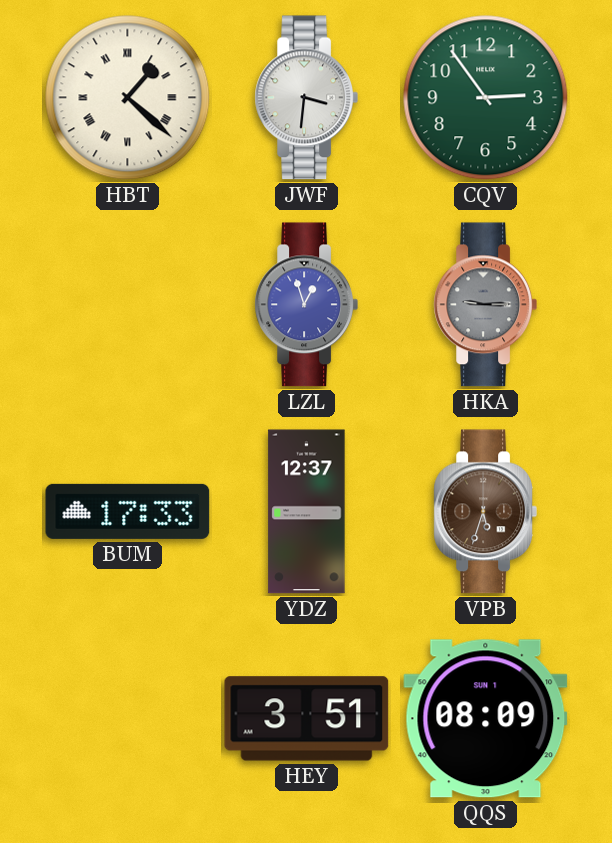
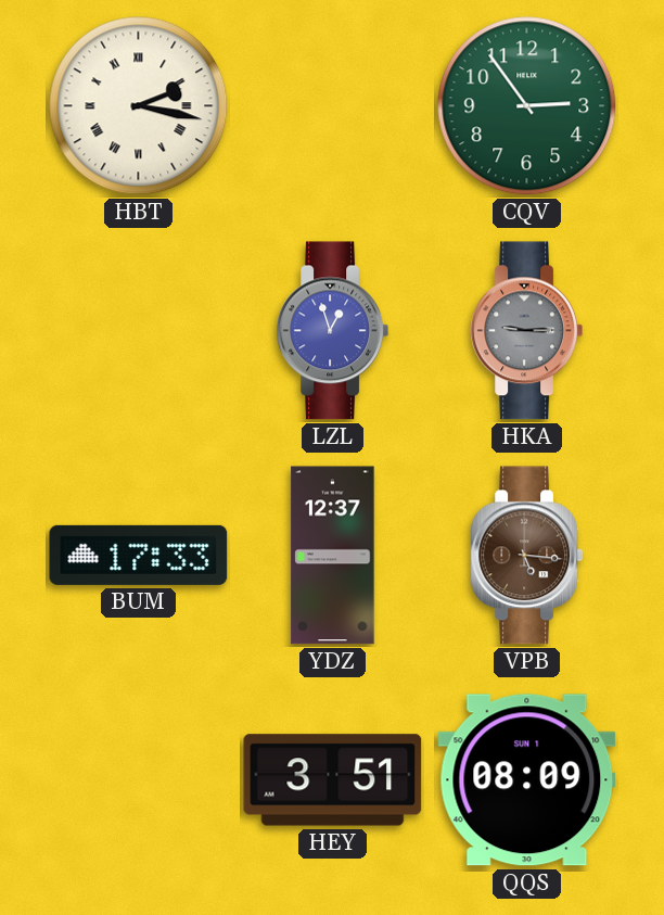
HBT: 1:22 -> 2:17 (139, 106)
JWF: 3:31 -> none (306, 98)
VPB: 5:33 -> 5:16 (526, 556)
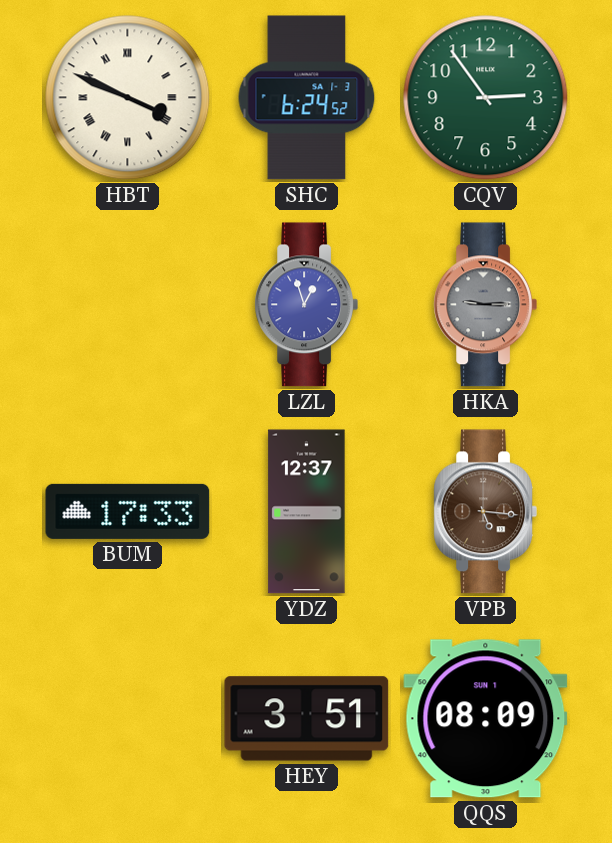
HBT: 2:17 -> 3:49 (128, 98)
SHC: none -> 6:24 (307, 98)
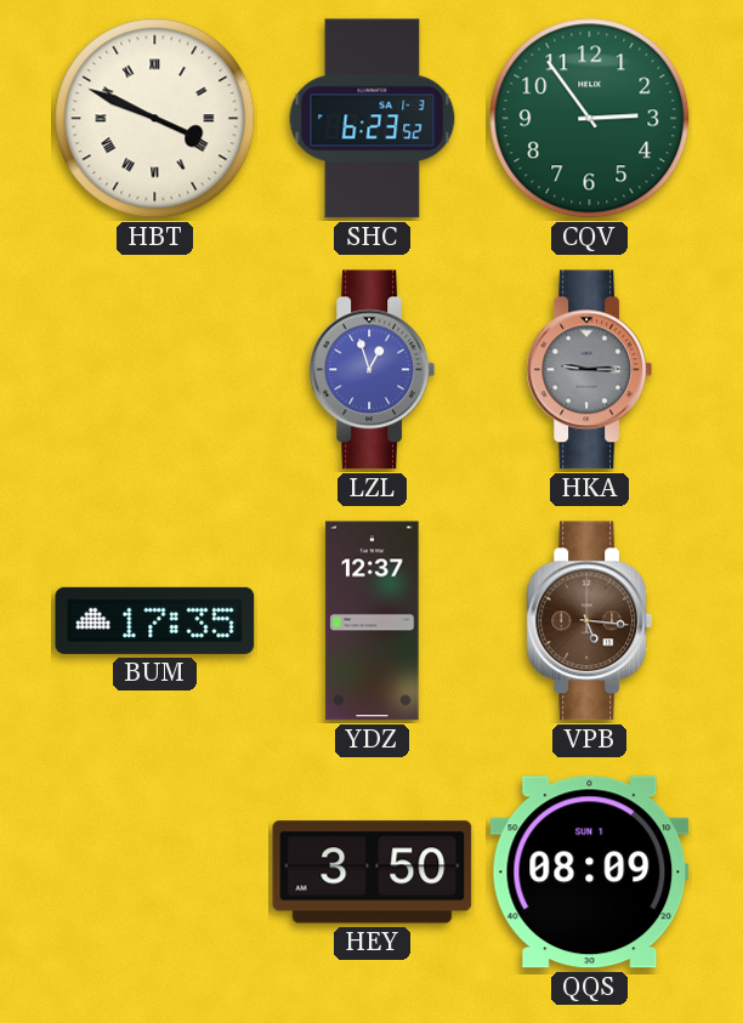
SHC: 6:24 -> 6:23 (373, 119)
BUM: 17:33 -> 17:35 (155, 620)
HEY: 3:51 -> 3:50 (373, 873)
